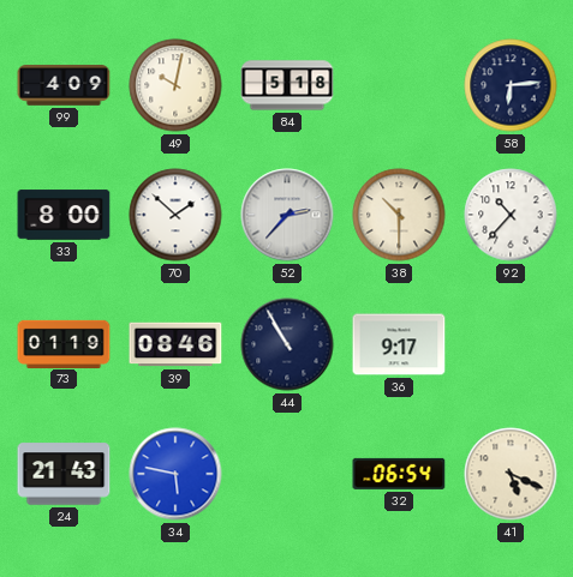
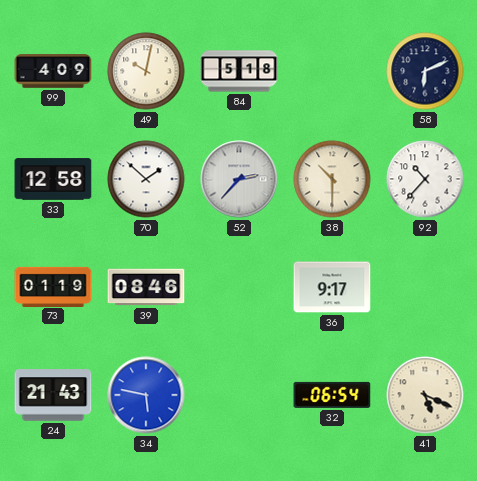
58: 6:14 -> 6:11 (425, 71)
33: 8:00 -> 12:58 (53, 179)
44: 10:55 -> none (287, 344)
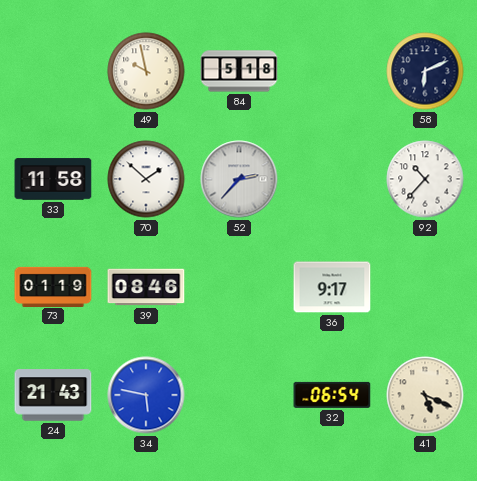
99: 4:09 -> none (53, 71)
49: 10:02 -> 9:58 (146, 71)
33: 12:58 -> 11:58 (53, 179)
38: 10:30 -> none (332, 179)
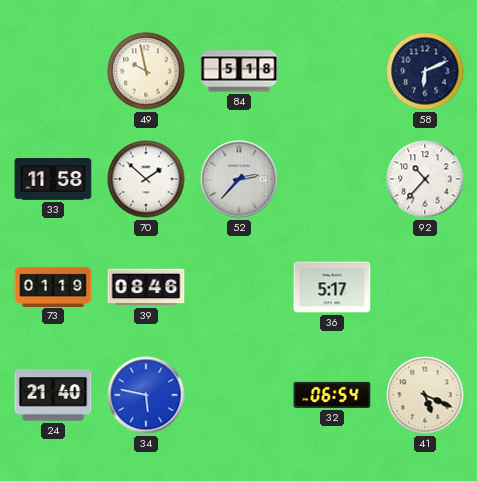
36: 9:17 -> 5:17 (332, 287)
24: 21:43 -> 21:40 (53, 395)
